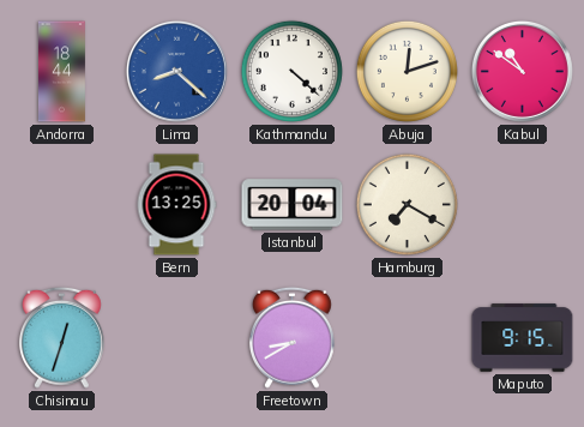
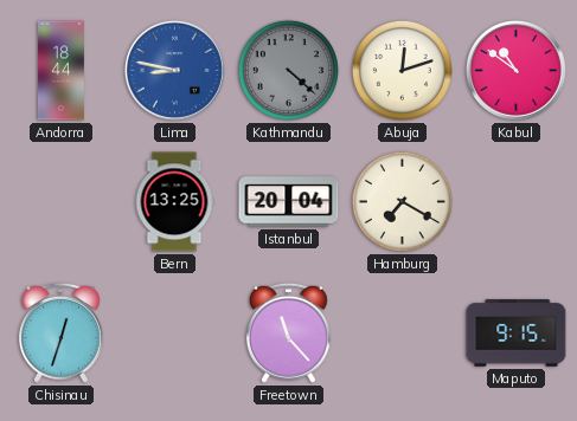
Lima: 8:22 -> 8:47 (174, 70)
Kathmandu dial: white -> grey (288, 70)
Freetown: 8:40 -> 11:23 (288, 332)
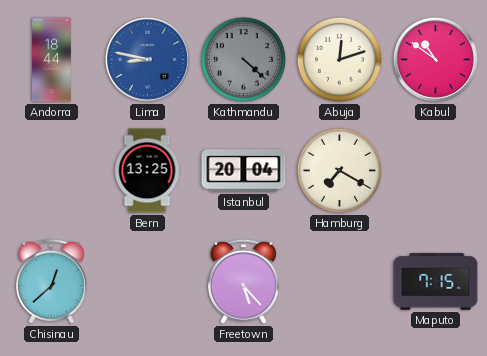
Chisinau: 12:33 -> 12:38 (51, 281)
Freetown: 11:23 -> 5:23 (243, 281)
Maputo: 9:15 -> 7:15 (436, 282)
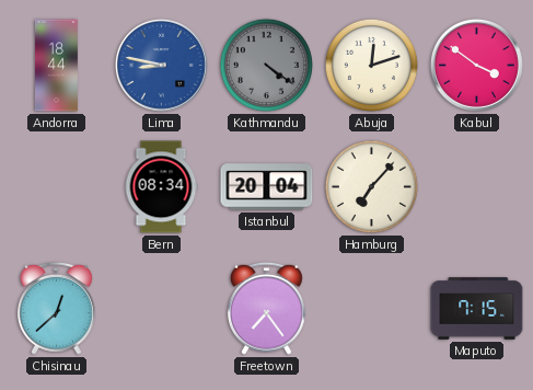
Kathmandu: 4:22 -> 4:21 (266, 65)
Kabul: 10:51 -> 3:51 (476, 65)
Bern: 13:25 -> 08:34 (161, 187)
Hamburg: 7:20 -> 7:07 (371, 186)
Freetown: 5:23 -> 7:24 (266, 308)
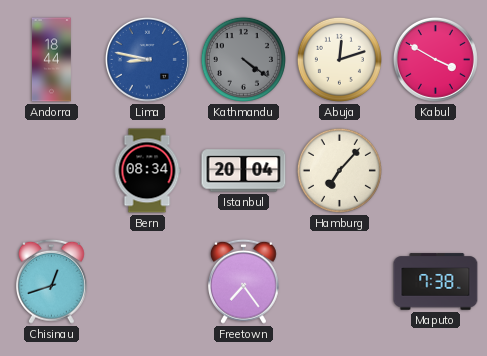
Kabul: 3:51 -> 3:50 (435, 59)
Chisinau: 12:38 -> 12:42 (51, 281)
Maputo: 7:15 -> 7:38 (436, 282)
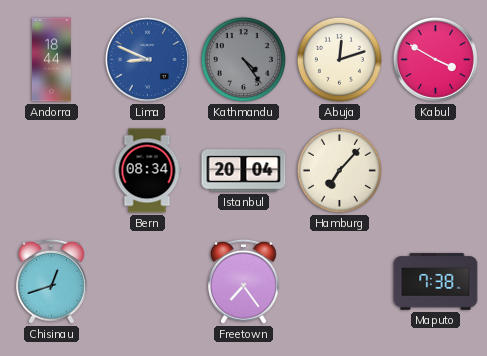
Lima: 8:47 -> 8:49 (147, 59)
Kathmandu: 4:21 -> 4:24 (243, 59)
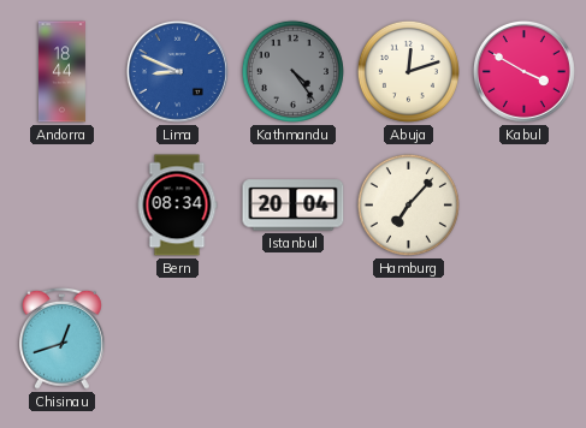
Freetown: 7:24 -> none (243, 281)
Maputo: 7:38 -> none (436, 282)
